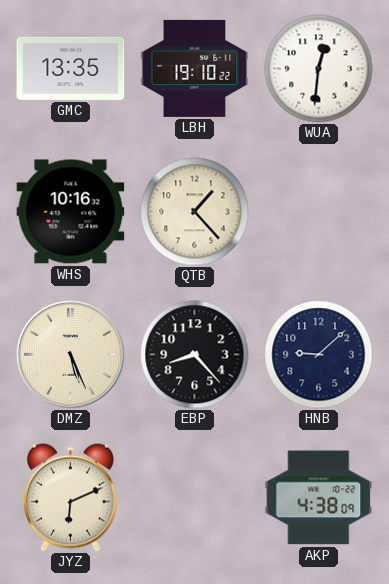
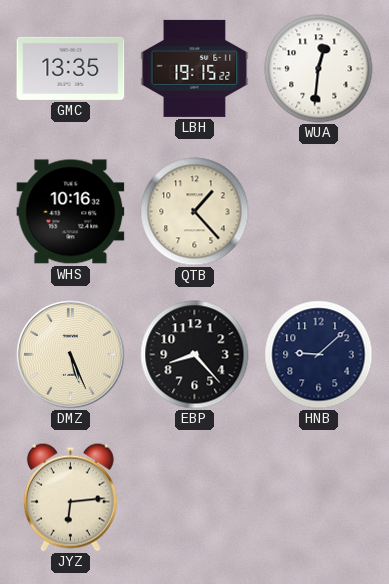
LBH: 19:10 -> 19:15 (195, 68)
JYZ: 6:11 -> 6:14 (70, 497)
AKP: 4:38 -> none (319, 498)
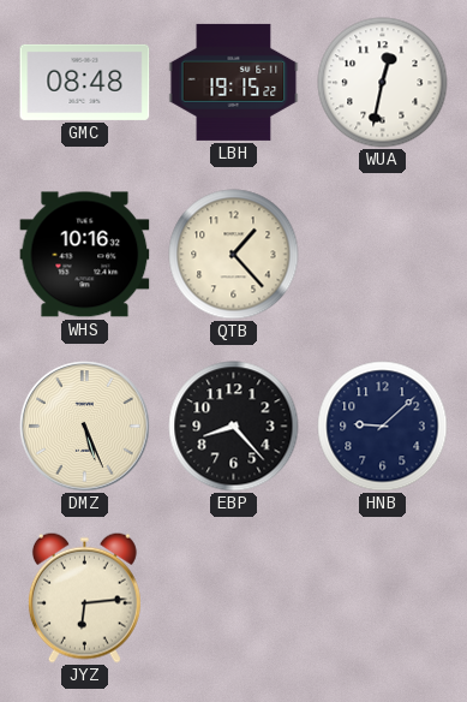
GMC: 13:35 -> 08:48 (85, 82)
WUA: 12:31 -> 12:32 (383, 83)
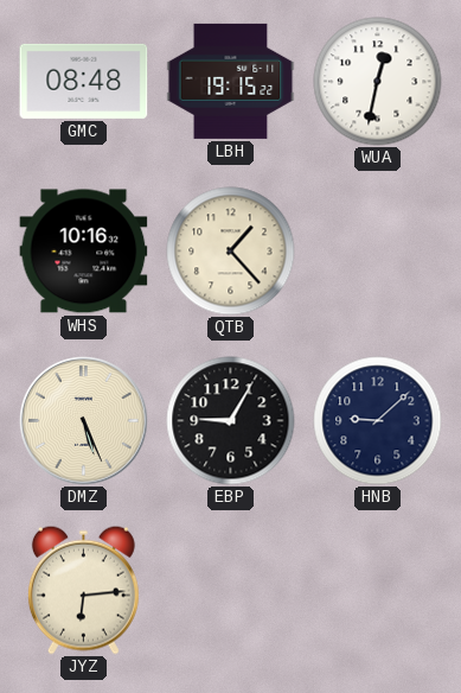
EBP: 8:23 -> 9:05 (231, 421)
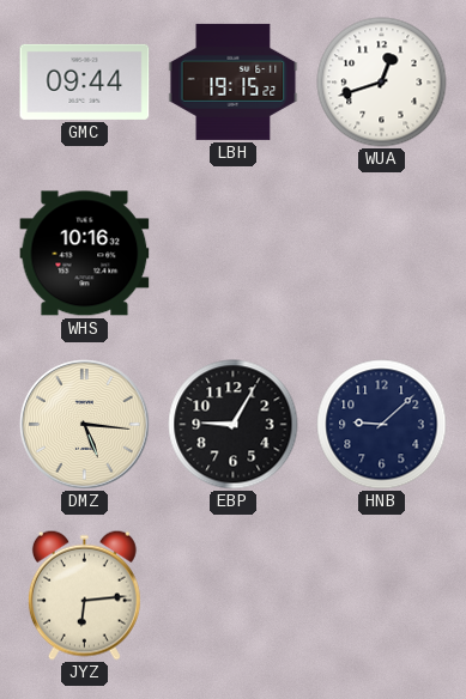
GMC: 08:48 -> 09:44 (85, 81)
WUA: 12:32 -> 12:42 (382, 83)
QTB: 1:23 -> none (231, 252)
DMZ: 5:26 -> 5:16 (85, 425)
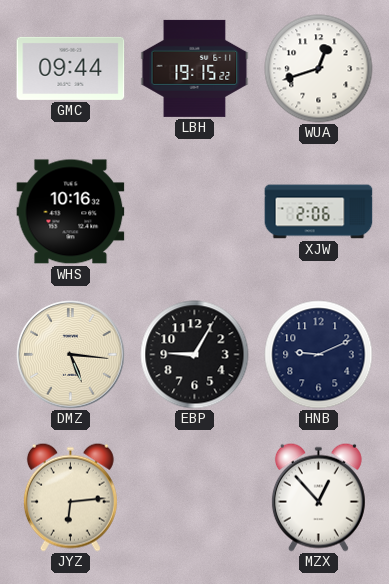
XJW: none -> 2:06 (319, 212)
HNB: 9:08 -> 9:11 (319, 355)
MZX: none -> 12:53 (318, 497)
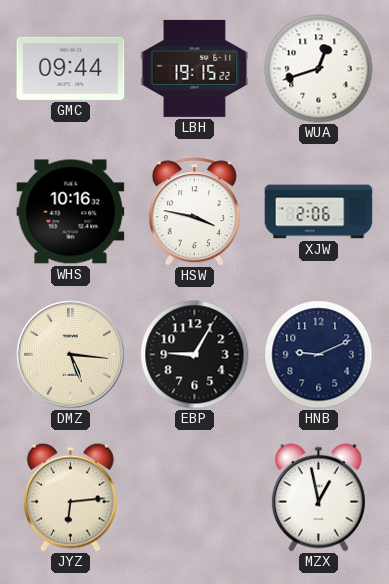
HSW: none -> 3:47 (194, 212)
MZX: 12:53 -> 12:58 (318, 497)
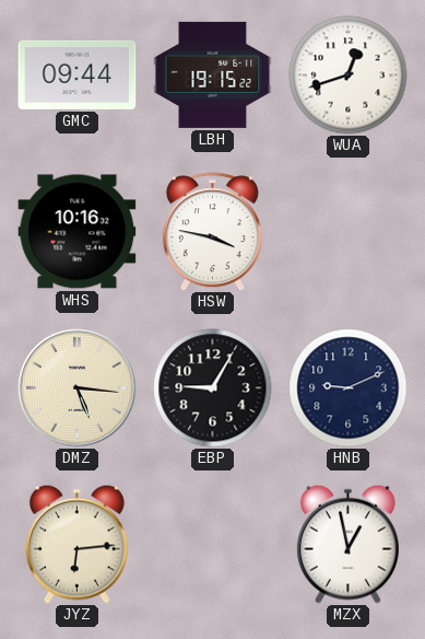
XJW: 2:06 -> none (319, 212)
